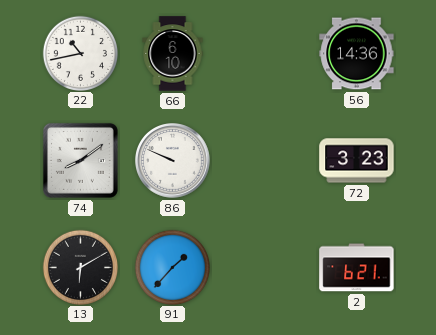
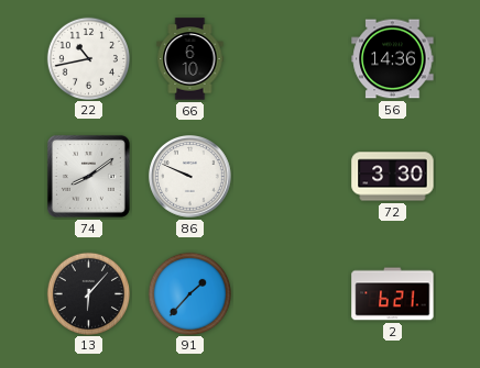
72: 3:23 -> 3:30 (393, 177)
13: 6:10 -> 6:07 (88, 293)
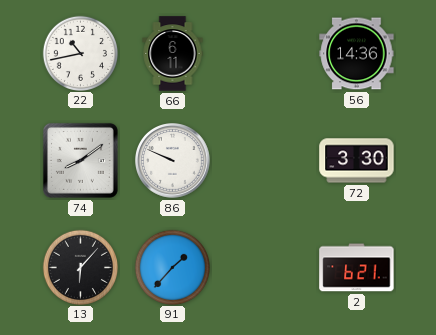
66: 6:10 -> 6:11 (173, 54)
